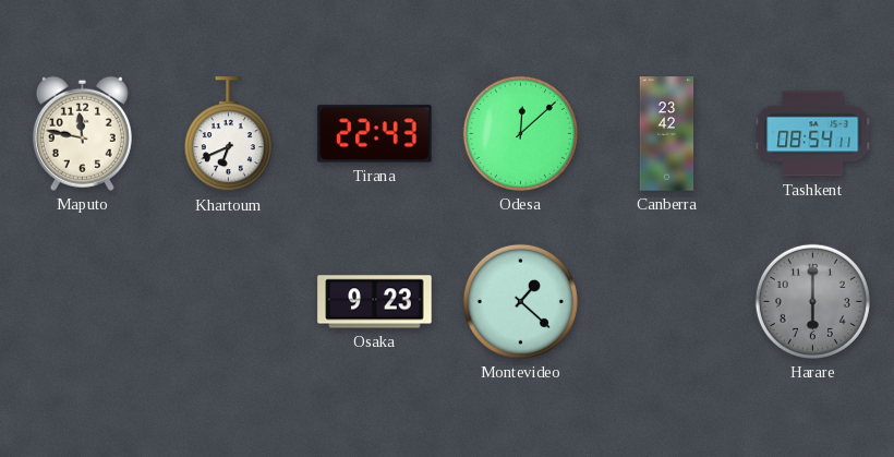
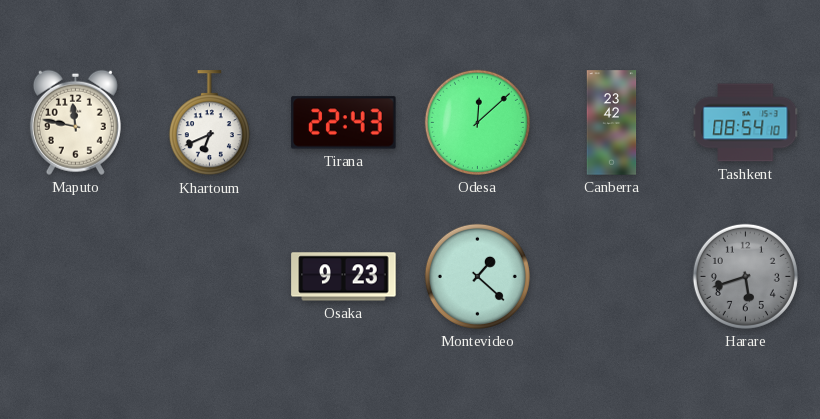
Tashkent: 08:54:11 -> 08:54:10 (746, 123)
Harare: 6:00 -> 5:42 (745, 276)
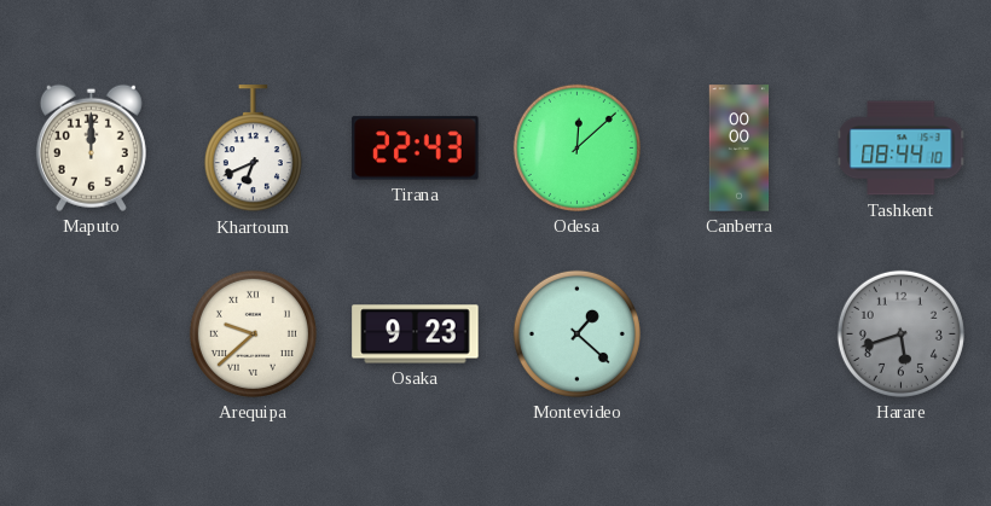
Maputo: 11:47 -> 12:00 (91, 147)
Canberra: 23:42 -> 00:00 (740, 149)
Tashkent: 08:54 -> 08:44 (902, 149)
Arequipa: none -> 9:38 (253, 333)
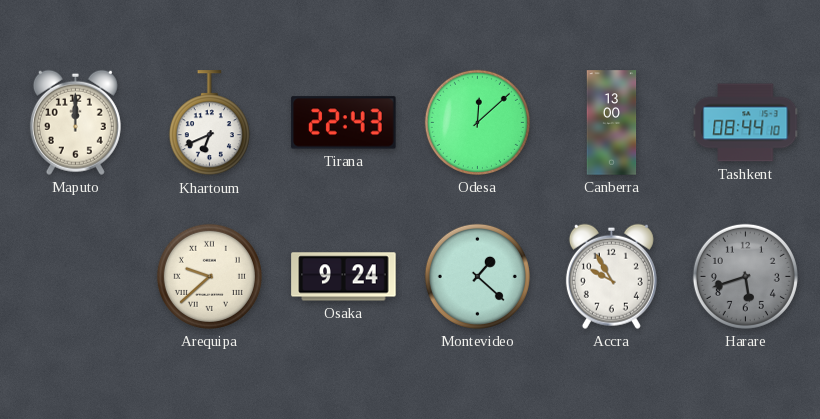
Canberra: 00:00 -> 13:00 (612, 123)
Osaka: 9:23 -> 9:24 (344, 277)
Accra: none -> 9:55 (611, 276)
